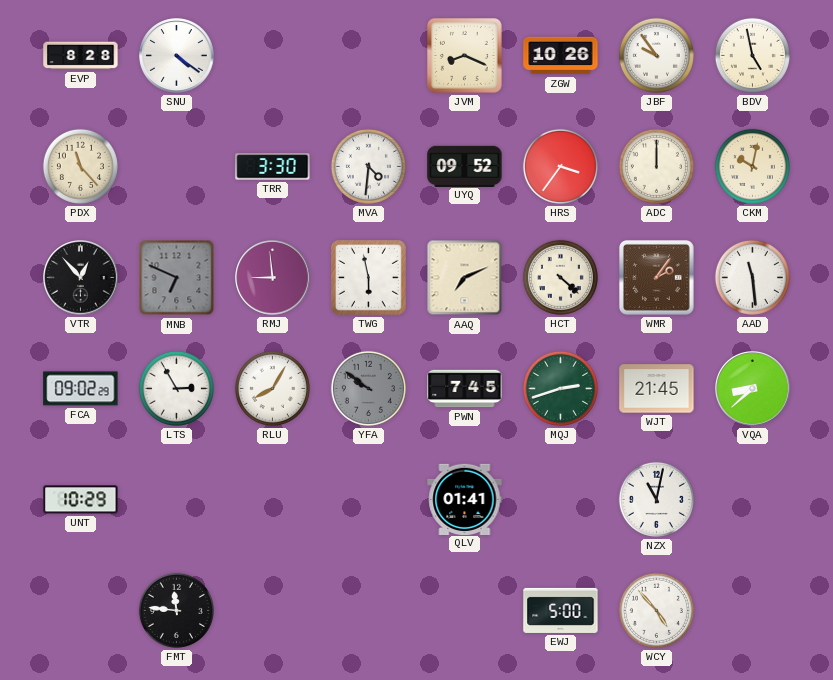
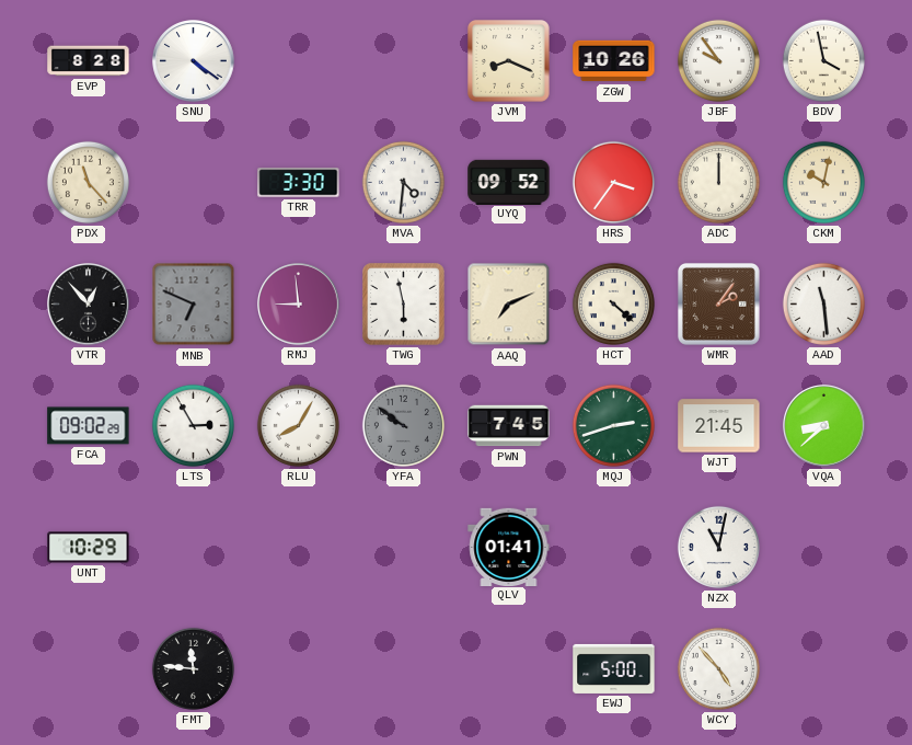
BDV: 4:58 -> 3:58 (823, 60)
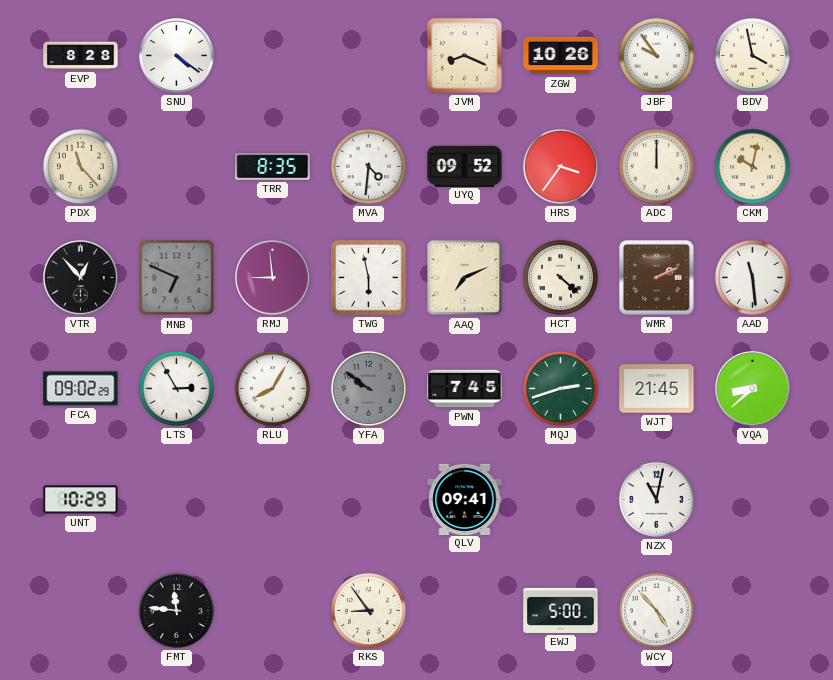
TRR: 3:30 -> 8:35 (273, 167)
WMR: 2:06 -> 2:11 (656, 277)
QLV: 01:41 -> 09:41 (465, 499)
RKS: none -> 8:54 (368, 610)
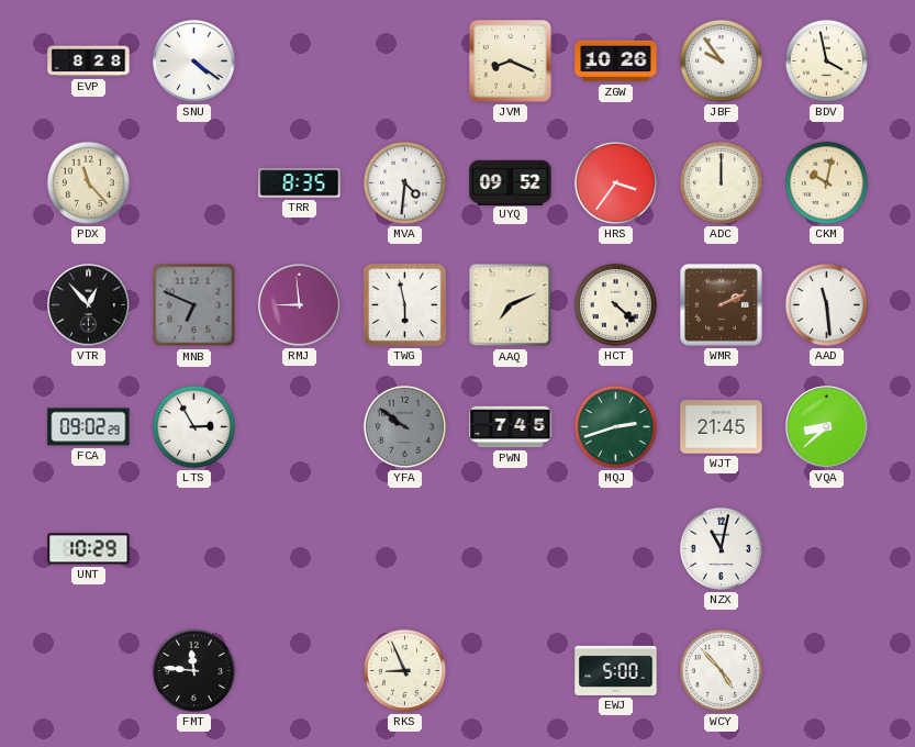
RLU: 8:05 -> none (272, 388)
QLV: 09:41 -> none (465, 499)
RKS: 8:54 -> 8:56 (404, 670)
